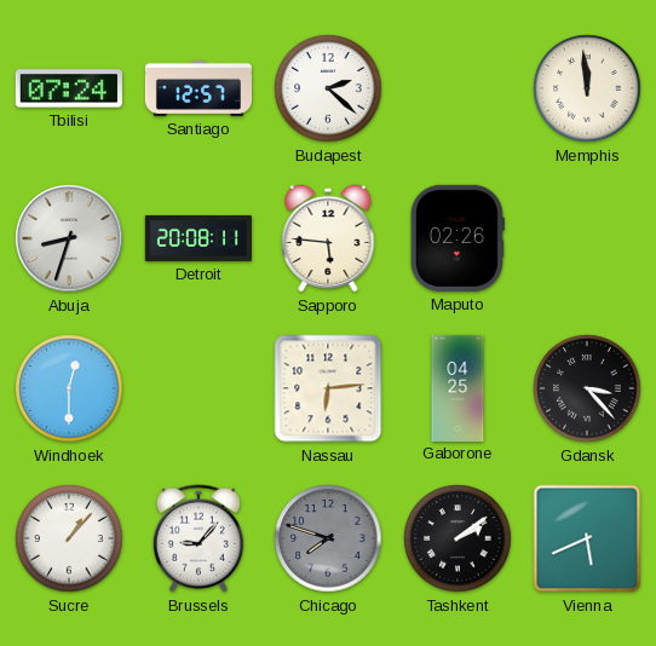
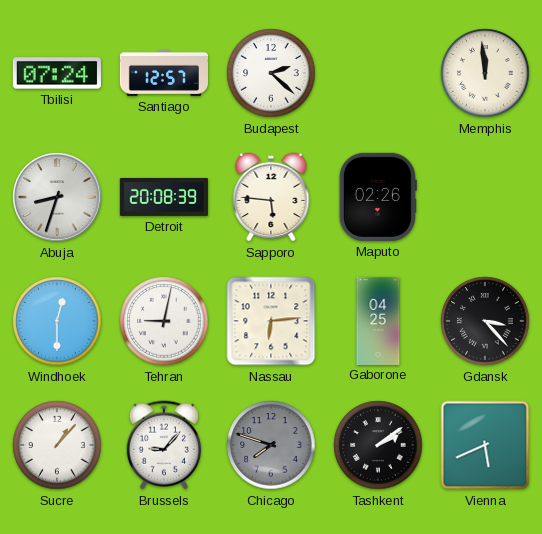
Detroit: 20:08:11 -> 20:08:39 (163, 197)
Tehran: none -> 9:02 (164, 321)
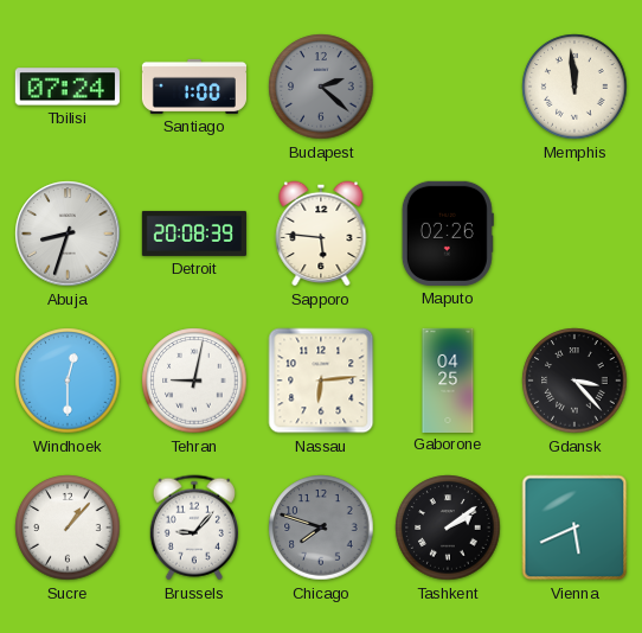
Santiago: 12:57 -> 1:00 (193, 87)
Budapest dial: white -> grey (321, 87)
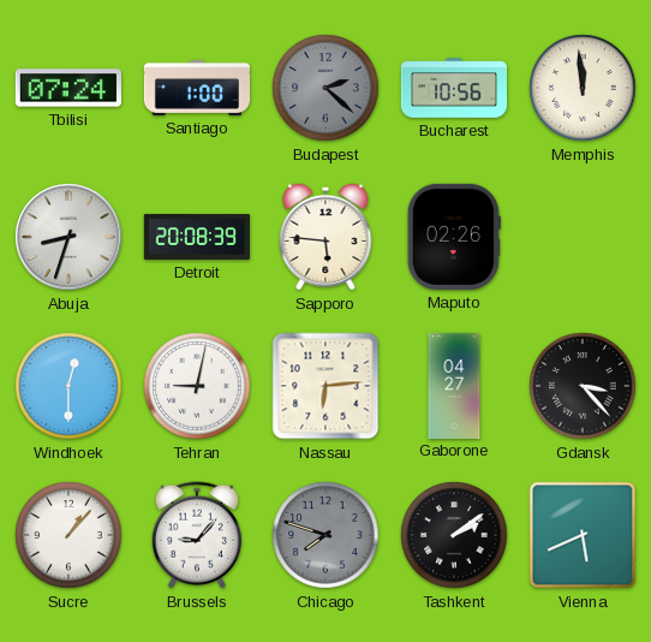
Bucharest: none -> 10:56 (453, 88)
Gaborone: 04:25 -> 04:27 (454, 385)
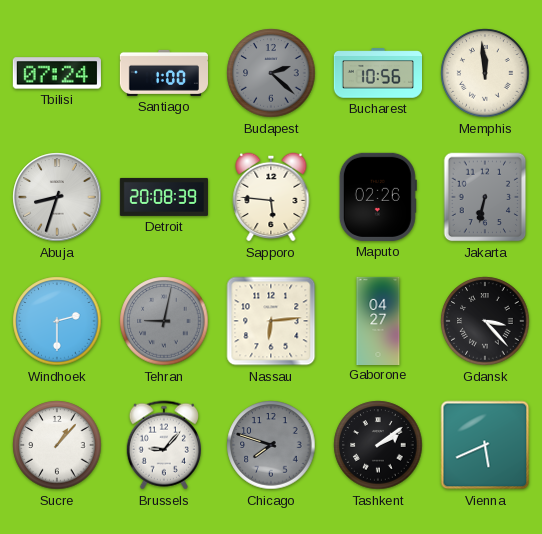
Jakarta: none -> 6:32 (485, 197)
Windhoek: 12:30 -> 2:30 (57, 321)
Tehran dial: white -> grey (164, 321)
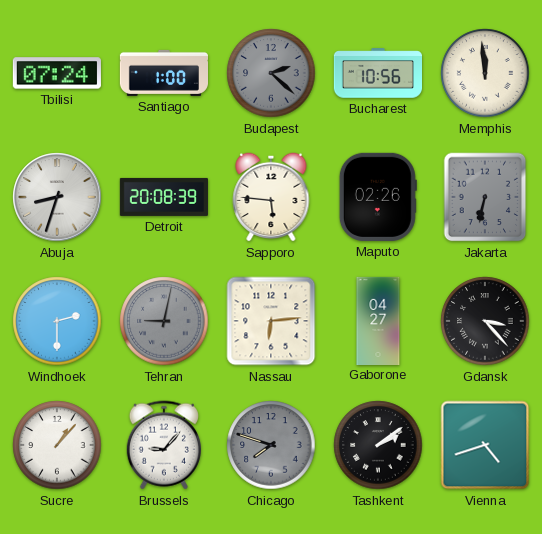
Vienna: 5:41 -> 4:42 (485, 445)
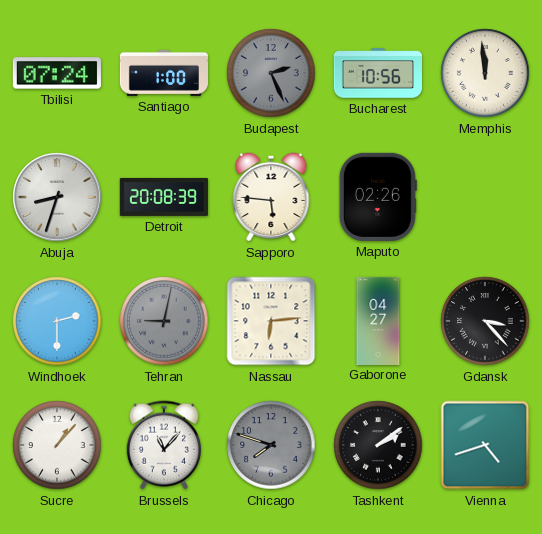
Budapest: 2:22 -> 2:26 (271, 73)
Jakarta: 6:32 -> none (485, 197)
Brussels: 9:07 -> 11:07 (164, 445)
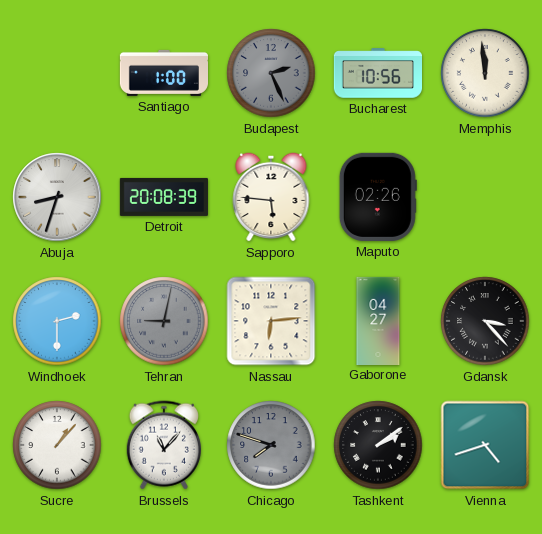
Tbilisi: 07:24 -> none (57, 73)
